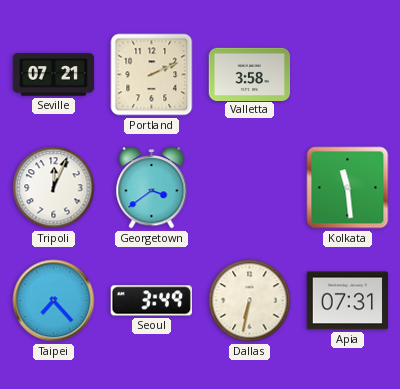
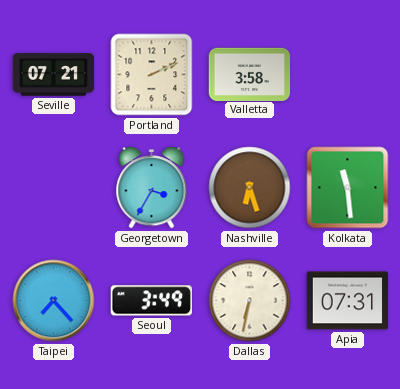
Tripoli: 12:04 -> none (54, 188)
Georgetown: 3:39 -> 3:35 (152, 188)
Nashville: none -> 6:27 (250, 188)
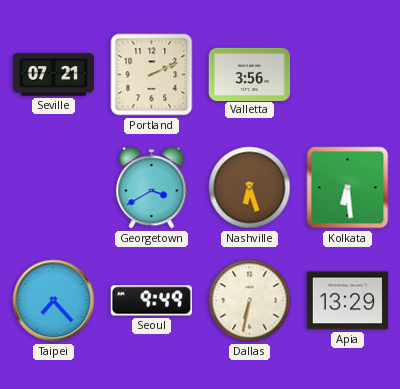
Valletta: 3:58 -> 3:56 (250, 74)
Georgetown: 3:35 -> 3:40 (152, 188)
Kolkata: 11:29 -> 6:29 (348, 188)
Seoul: 3:49 -> 9:49 (151, 301)
Apia: 07:31 -> 13:29 (348, 301)
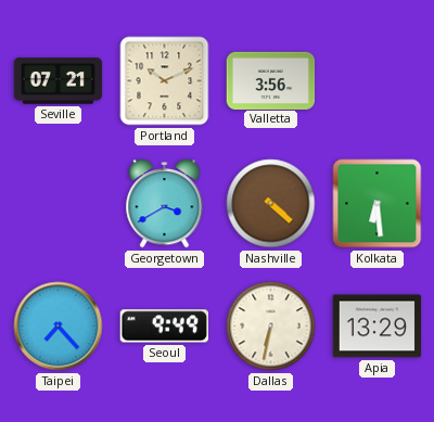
Portland: 2:11 -> 10:11 (165, 81)
Nashville: 6:27 -> 4:22 (271, 204)
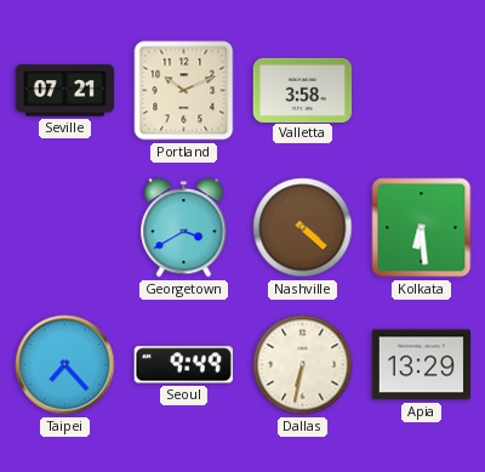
Valletta: 3:56 -> 3:58 (303, 90)
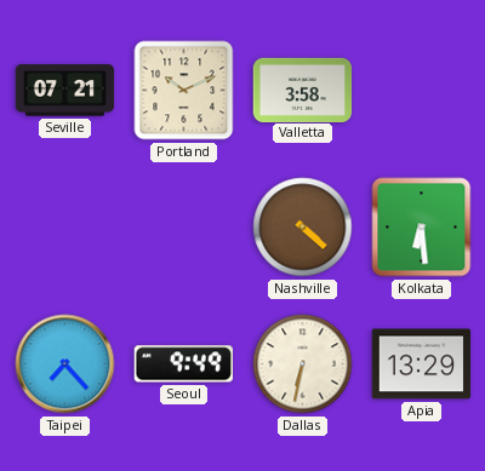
Georgetown: 3:40 -> none (184, 228)
